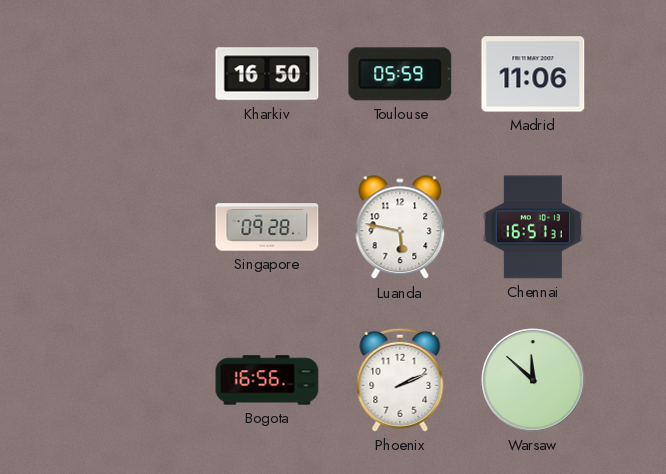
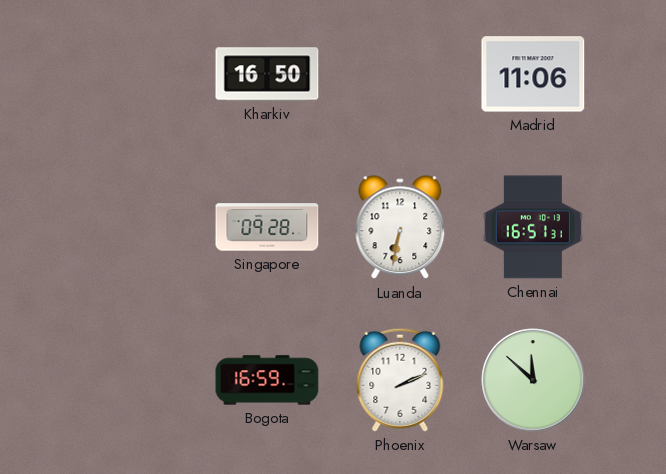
Toulouse: 05:59 -> none (400, 74)
Luanda: 5:47 -> 6:32 (400, 228)
Bogota: 16:56 -> 16:59 (267, 380)
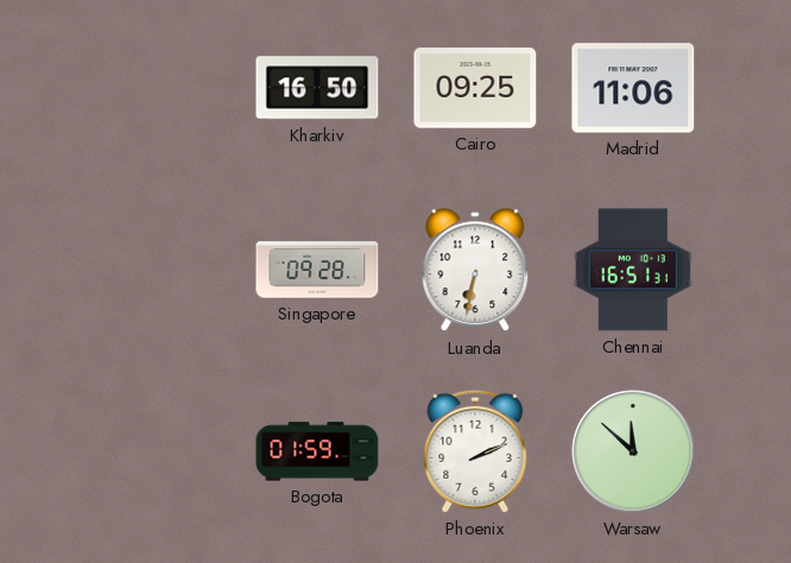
Cairo: none -> 09:25 (475, 88)
Bogota: 16:59 -> 01:59 (317, 451)
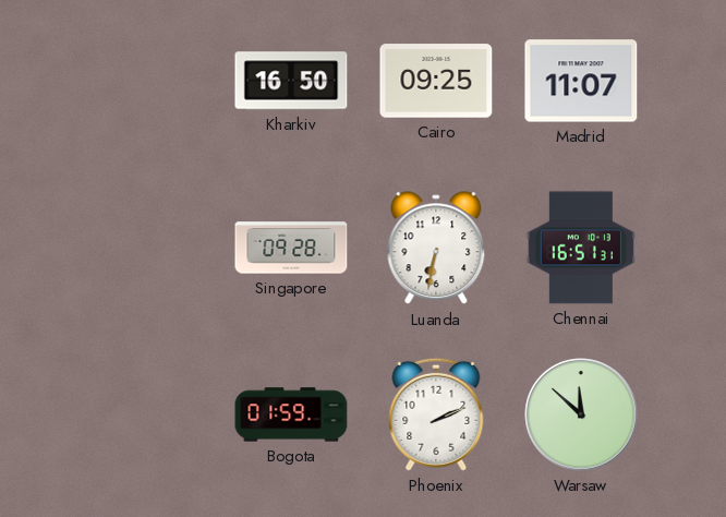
Madrid: 11:06 -> 11:07 (581, 81)
